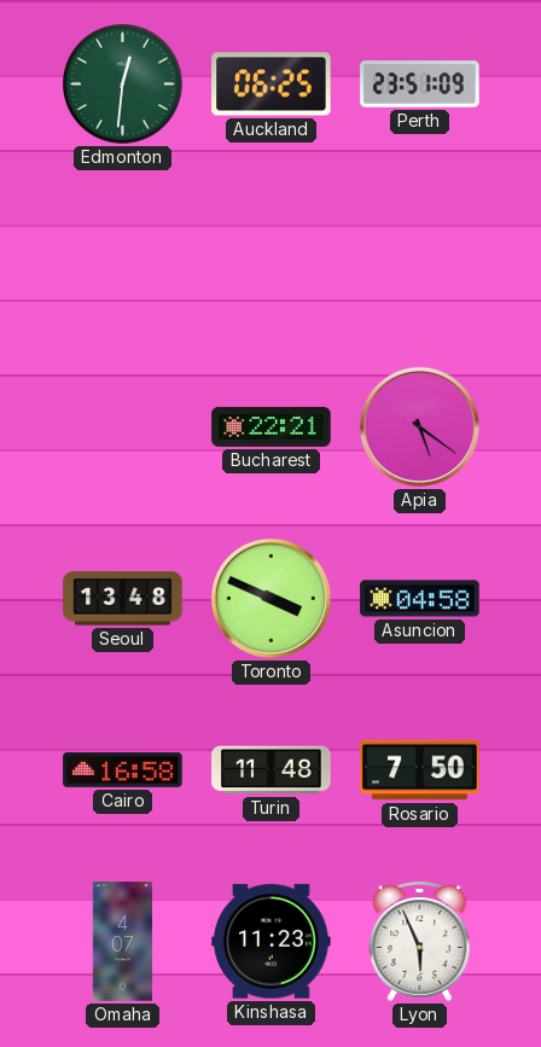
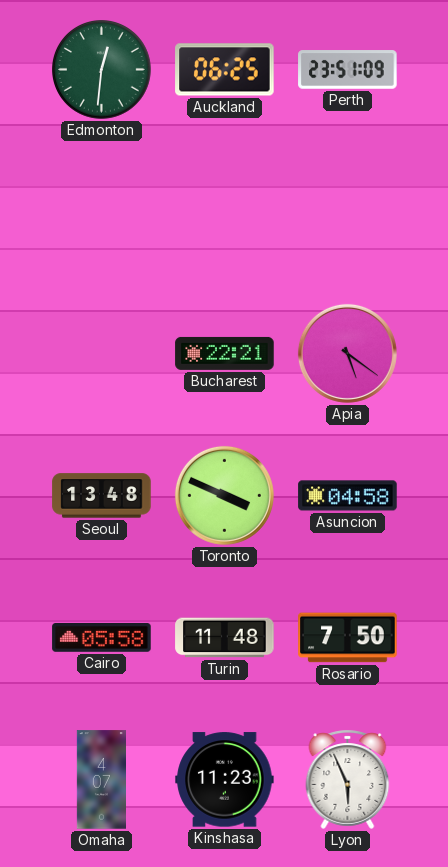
Cairo: 16:58 -> 05:58 (102, 638)
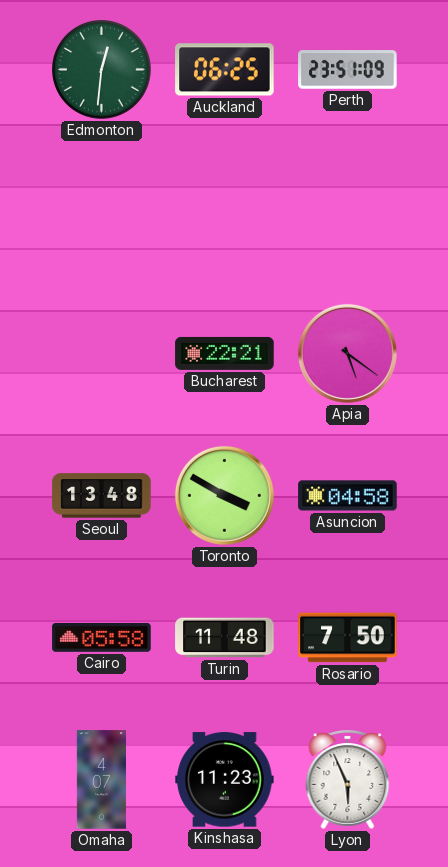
Toronto: 3:49 -> 3:50 (224, 495)
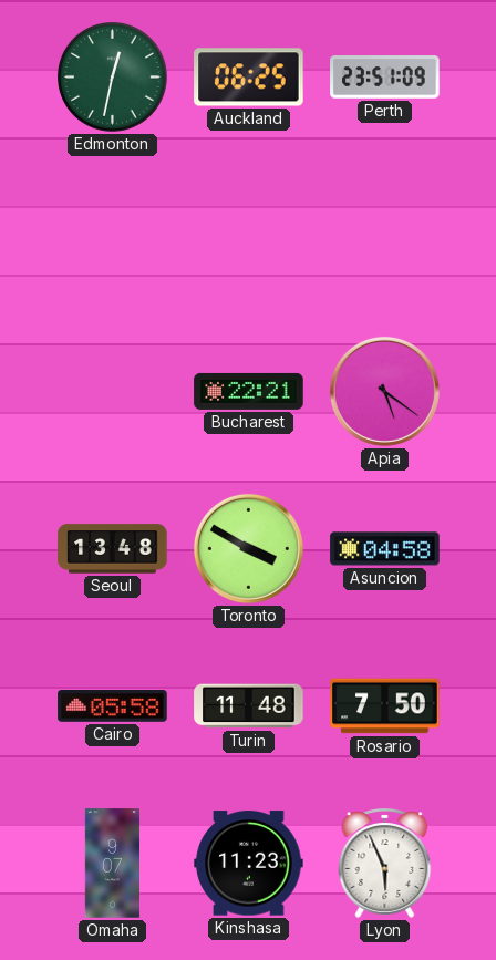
Edmonton: 12:31 -> 12:32 (113, 78)
Omaha: 4:07 -> 9:07 (112, 864)
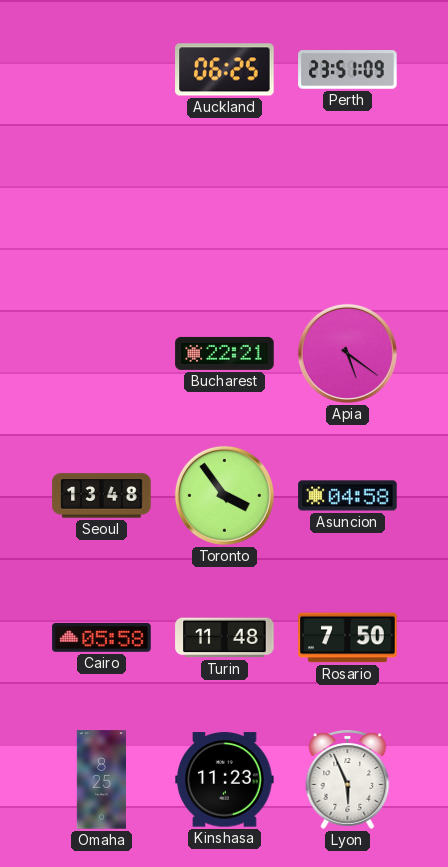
Edmonton: 12:32 -> none (113, 78)
Toronto: 3:50 -> 3:54 (224, 495)
Omaha: 9:07 -> 8:25 (101, 780)
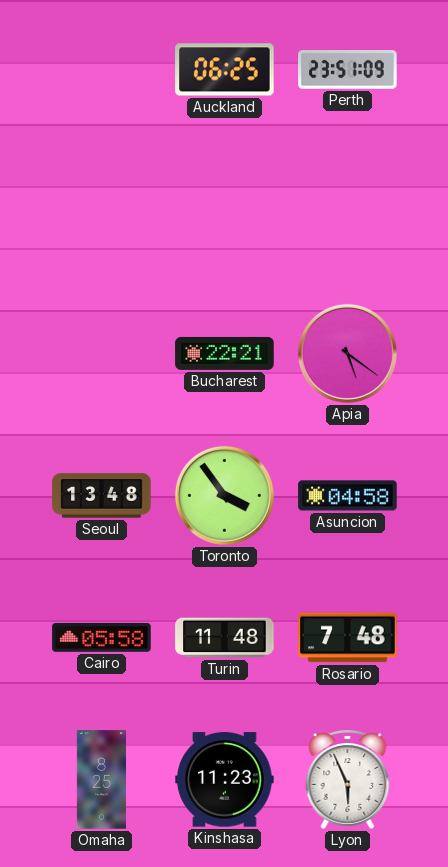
Rosario: 7:50 -> 7:48 (348, 638)
